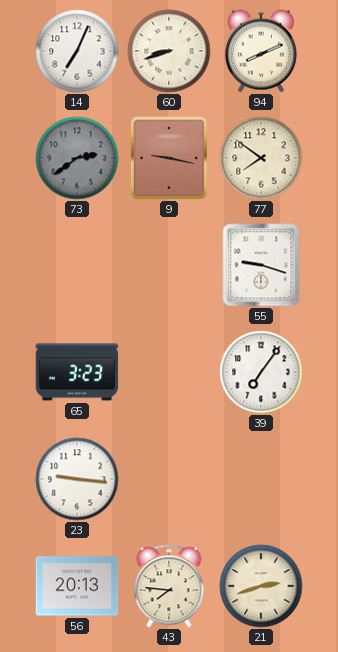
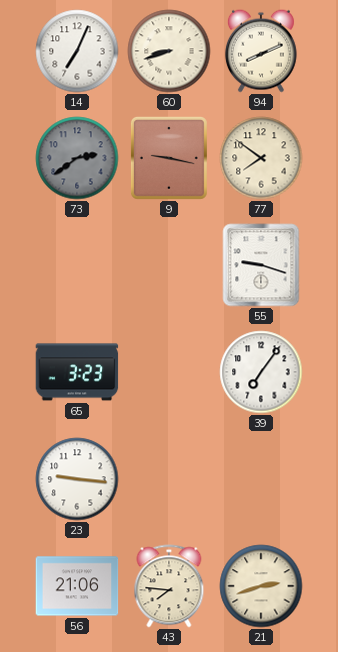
56: 20:13 -> 21:06 (77, 586)
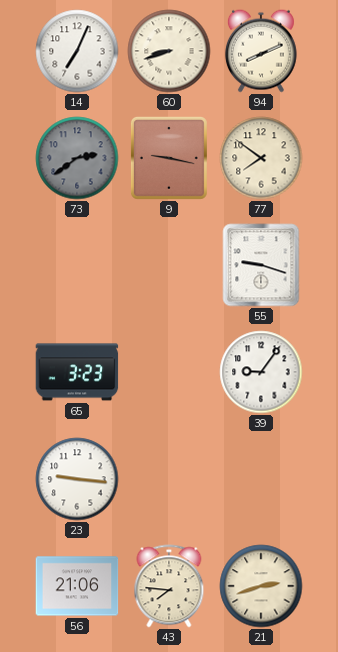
39: 7:06 -> 9:06 (261, 372)
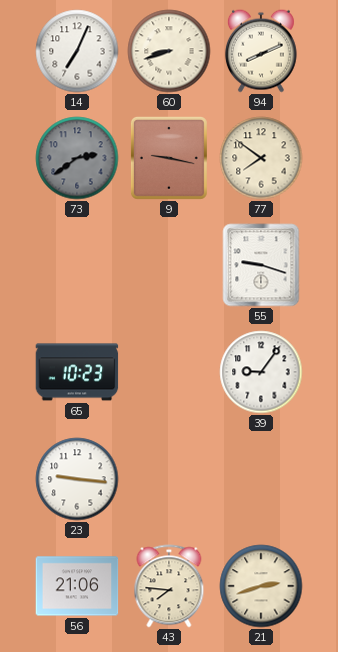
65: 3:23 -> 10:23 (77, 372)
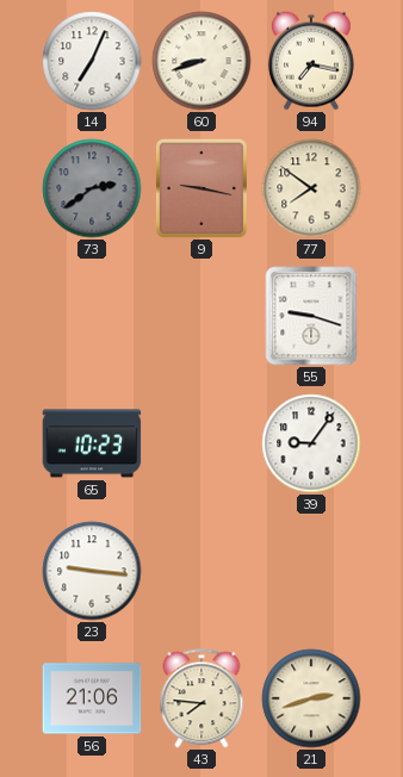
94: 8:11 -> 7:17 (311, 61)
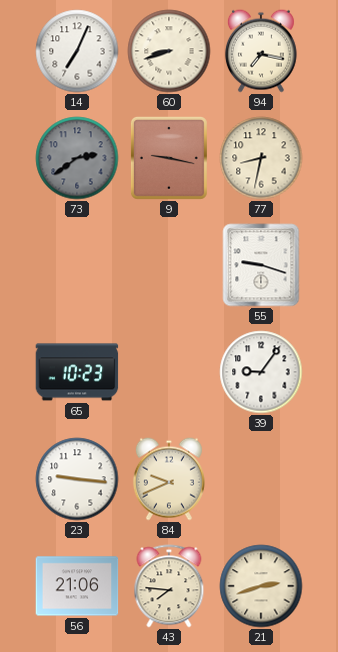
77: 7:51 -> 8:32 (261, 158)
84: none -> 9:41 (169, 479)
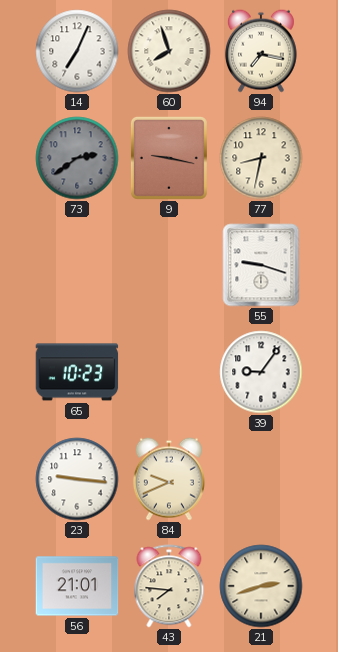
60: 8:42 -> 7:57 (169, 51)
56: 21:06 -> 21:01 (77, 586)
